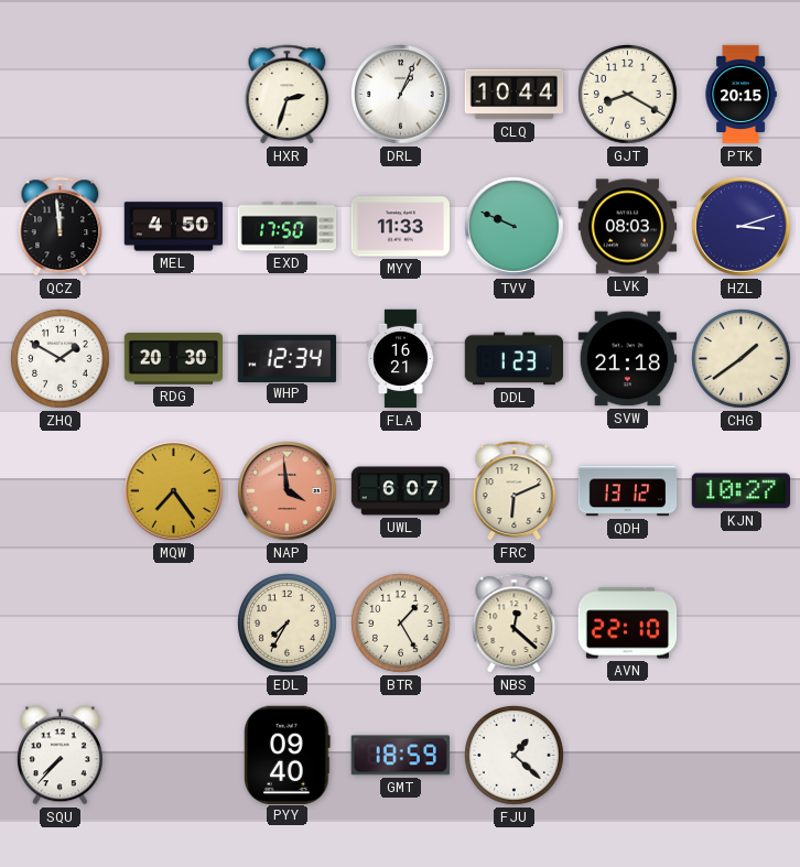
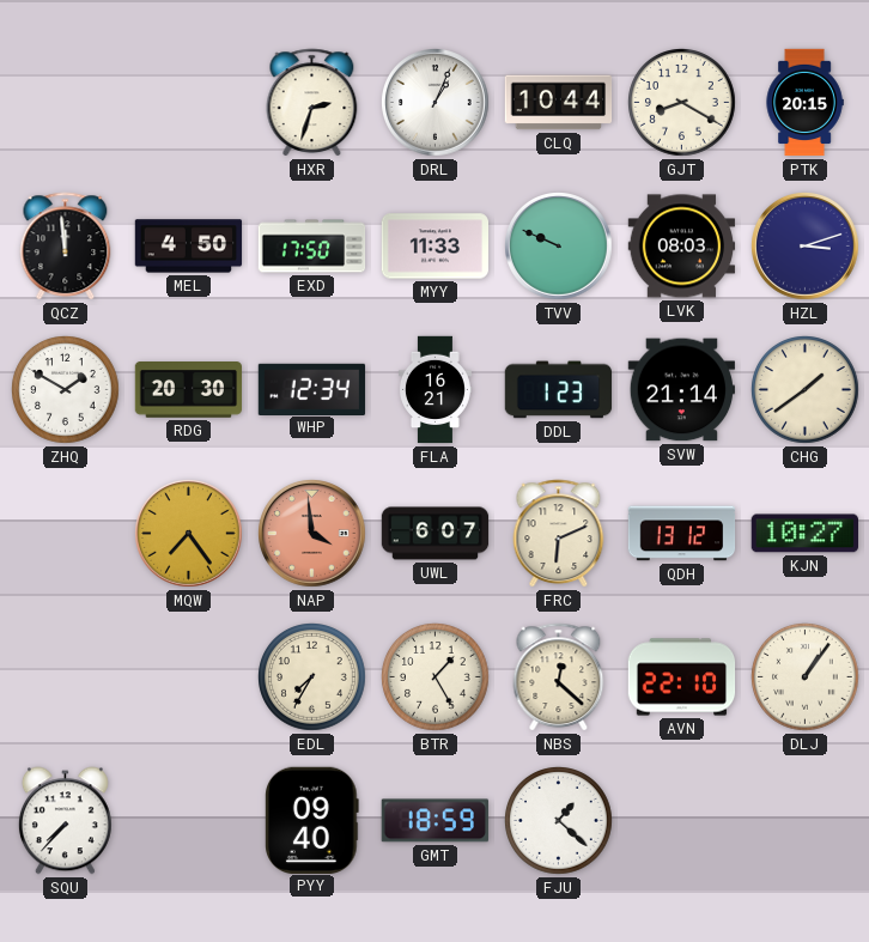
SVW: 21:18 -> 21:14 (681, 390)
DLJ: none -> 1:06 (806, 677)
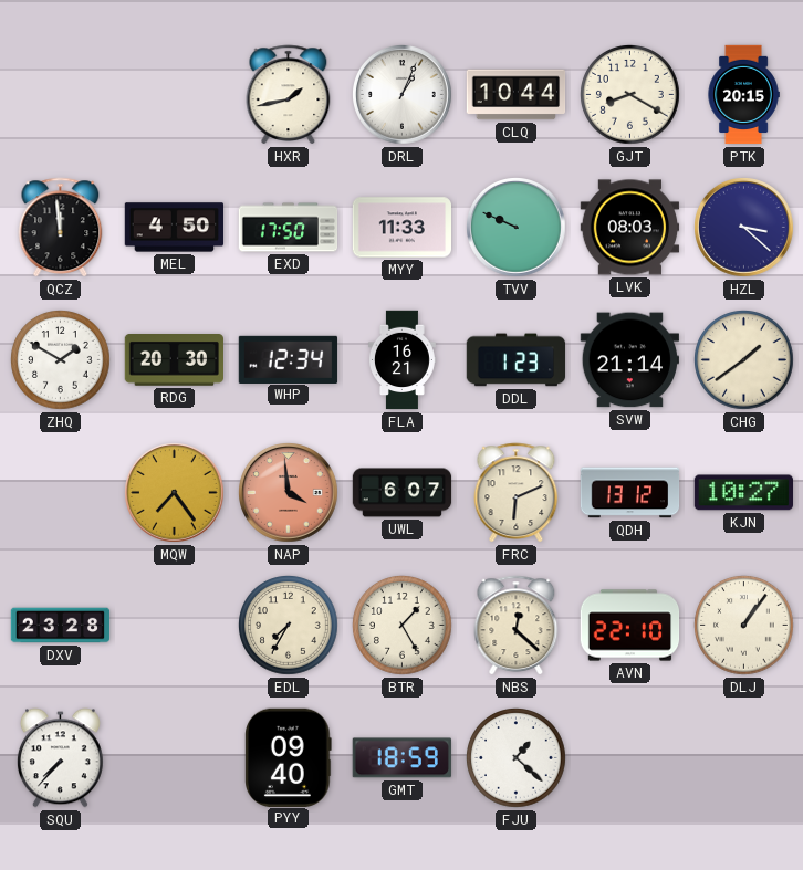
HXR: 2:33 -> 1:43 (289, 95)
HZL: 3:12 -> 3:22 (744, 228)
DXV: none -> 23:28 (61, 626)
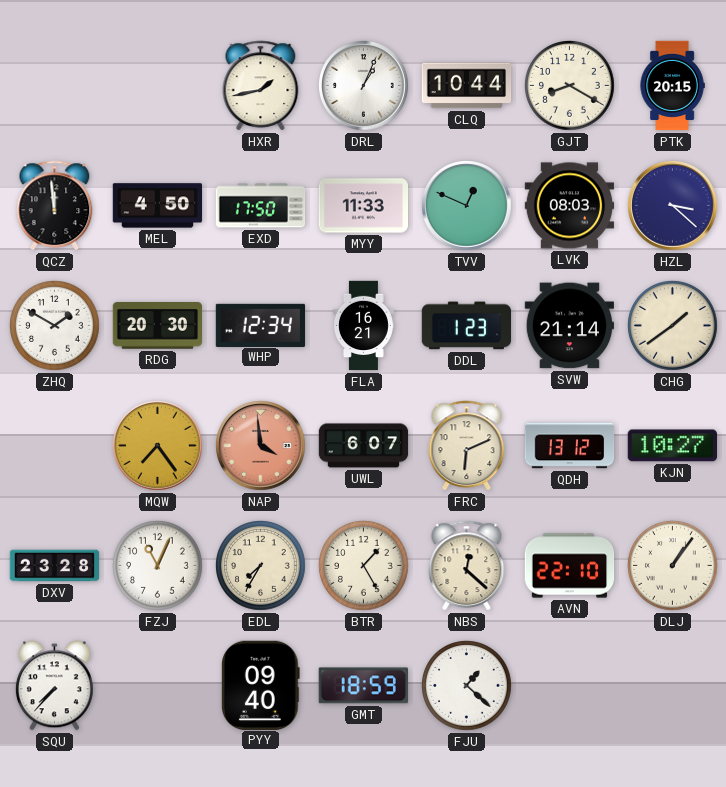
TVV: 9:49 -> 12:49 (467, 206)
FZJ: none -> 11:04 (158, 566)
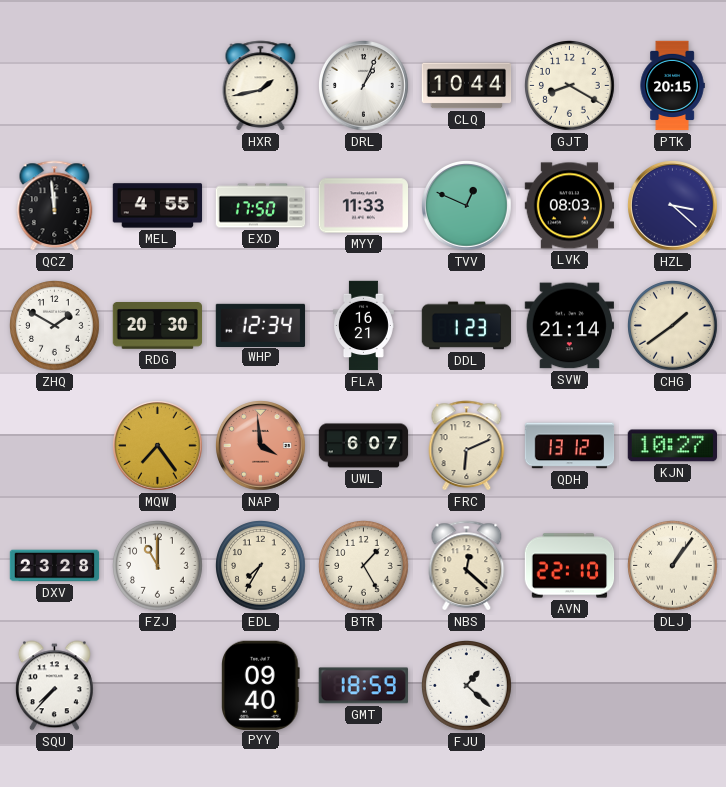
MEL: 4:50 -> 4:55 (158, 206)
FZJ: 11:04 -> 11:00 (158, 566)
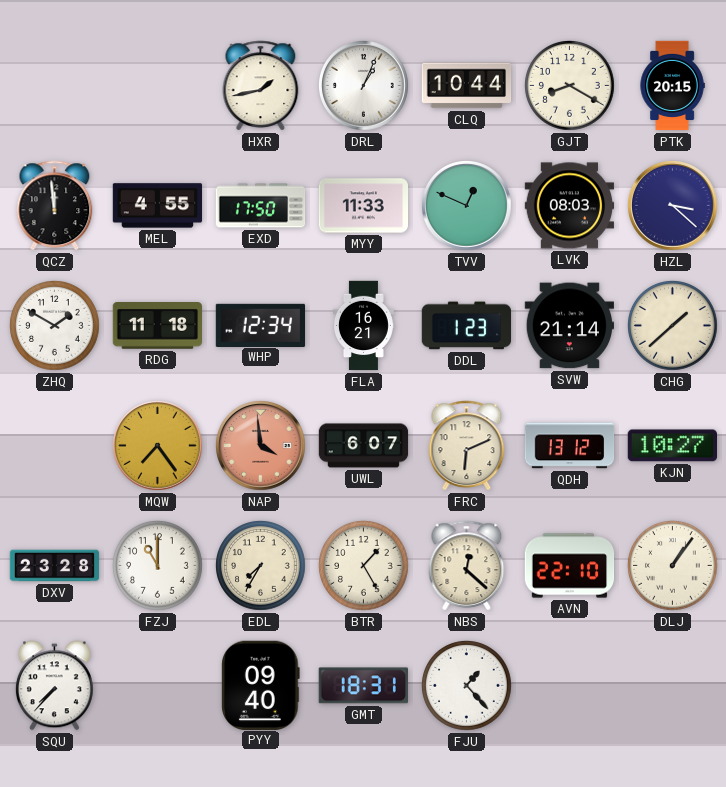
RDG: 20:30 -> 11:18 (158, 326)
CHG: 1:39 -> 1:38 (673, 326)
GMT: 18:59 -> 18:31 (363, 686)
FJU: 1:22 -> 1:23 (467, 686)
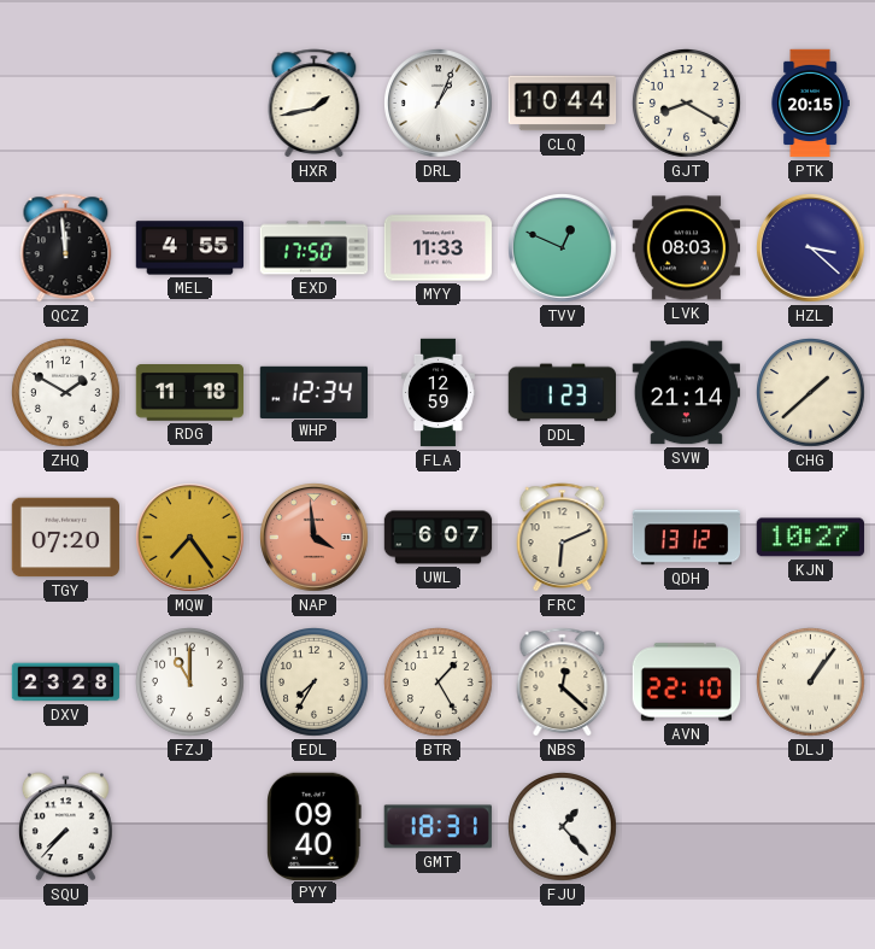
FLA: 16:21 -> 12:59 (437, 393)
TGY: none -> 07:20 (66, 538)
